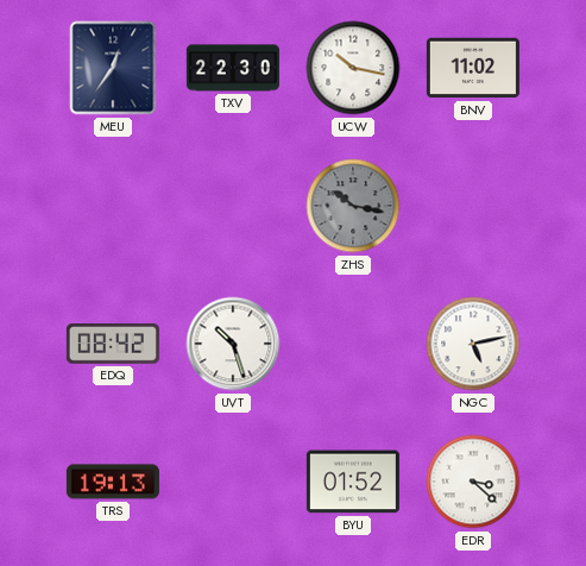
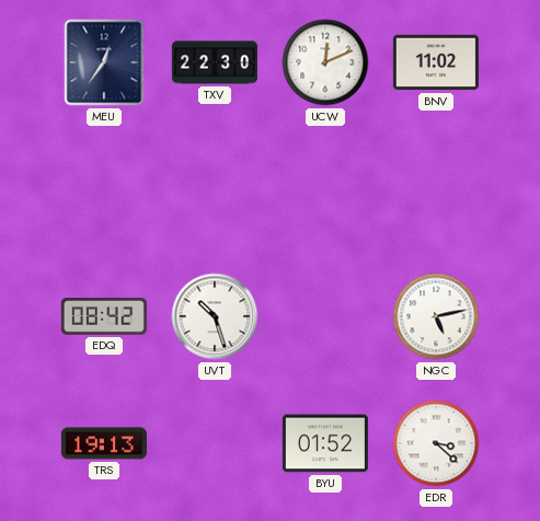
UCW: 10:17 -> 12:11 (325, 62)
ZHS: 10:17 -> none (353, 206)
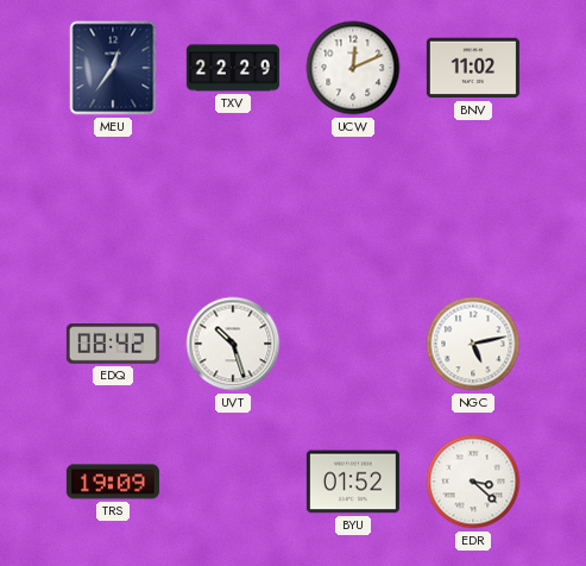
TXV: 22:30 -> 22:29 (233, 68)
TRS: 19:13 -> 19:09 (113, 482)
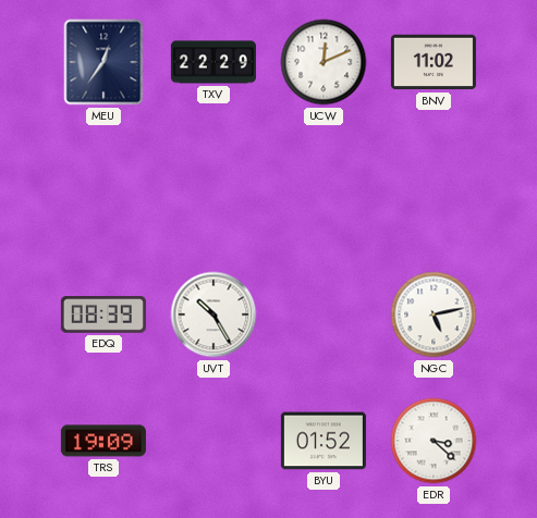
EDQ: 08:42 -> 08:39 (103, 314)
UVT: 10:27 -> 10:25 (213, 314)
